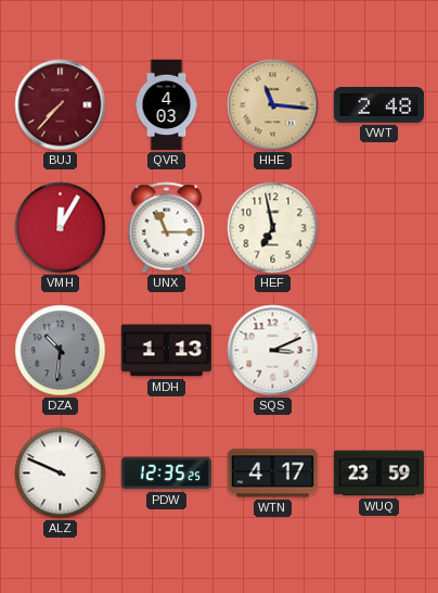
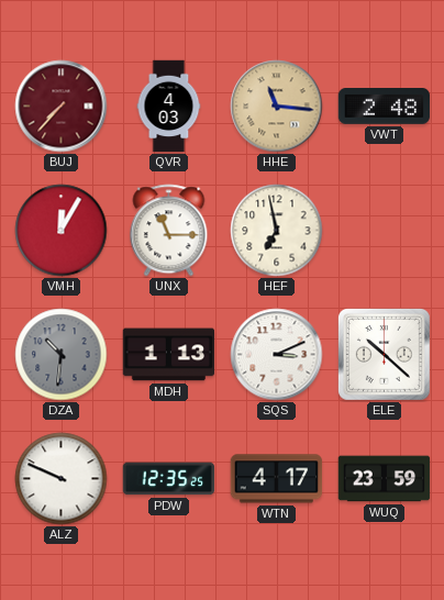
ELE: none -> 10:22 (384, 354)
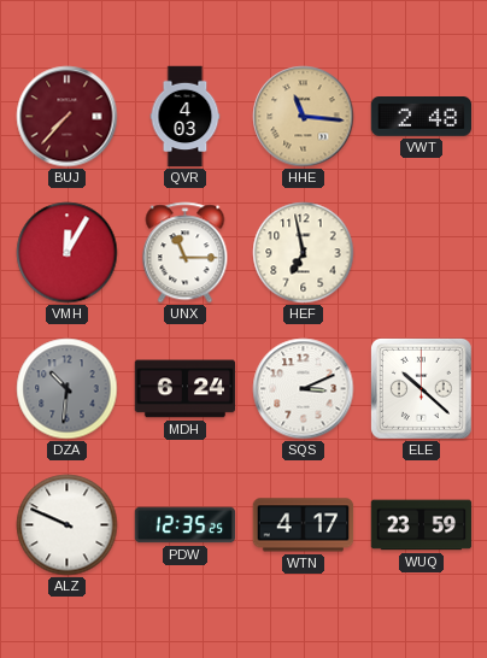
MDH: 1:13 -> 6:24 (186, 389)
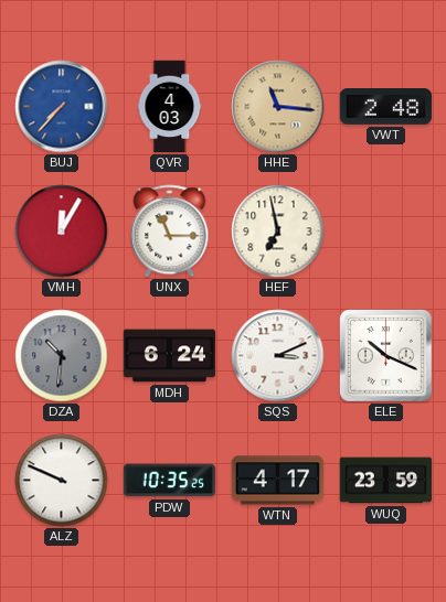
BUJ dial: burgundy -> blue (62, 107)
ELE: 10:22 -> 10:19 (385, 355)
PDW: 12:35 -> 10:35 (170, 481)
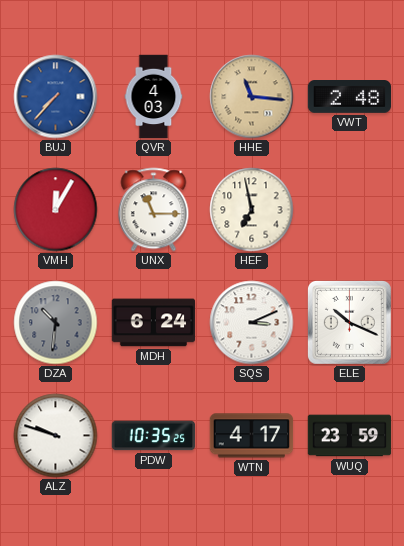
ALZ: 9:49 -> 9:48 (56, 436)
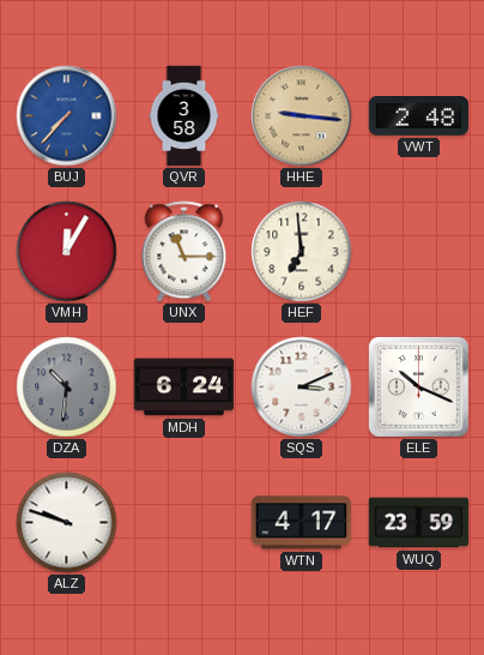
QVR: 4:03 -> 3:58 (184, 116)
HHE: 11:16 -> 9:16 (302, 116)
HEF: 6:58 -> 6:59 (302, 252)
PDW: 10:35 -> none (154, 436)
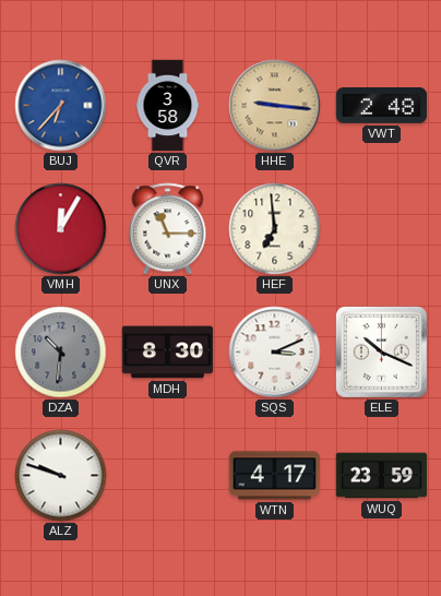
BUJ: 7:37 -> 6:37 (61, 106)
MDH: 6:24 -> 8:30 (168, 353)
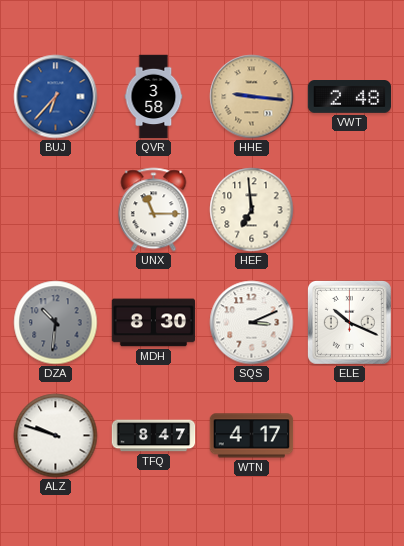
VMH: 12:05 -> none (61, 229)
TFQ: none -> 8:47 (154, 436)
WUQ: 23:59 -> none (382, 476)
